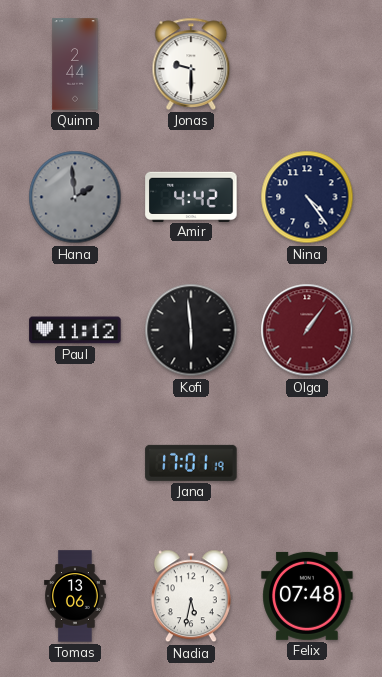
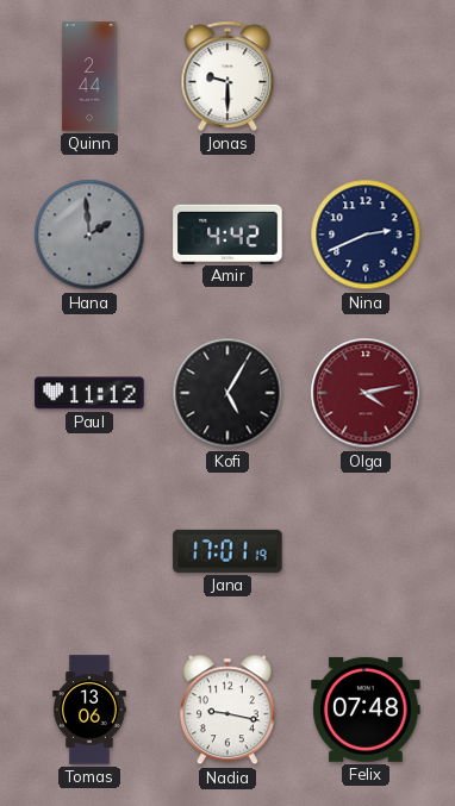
Nina: 4:24 -> 2:41 (366, 235)
Kofi: 5:59 -> 5:05 (227, 393)
Olga: 1:06 -> 4:13 (366, 393)
Nadia: 5:32 -> 9:17 (227, 710)
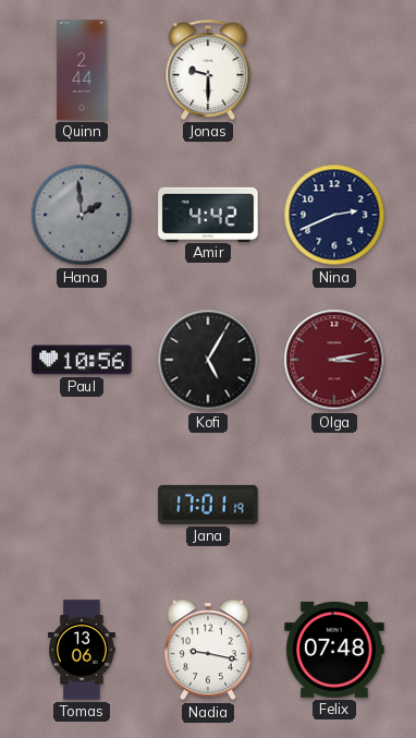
Paul: 11:12 -> 10:56 (82, 360)
Olga: 4:13 -> 3:13 (334, 360)
